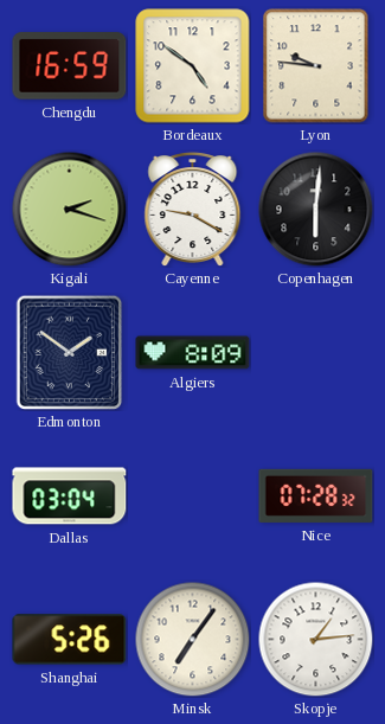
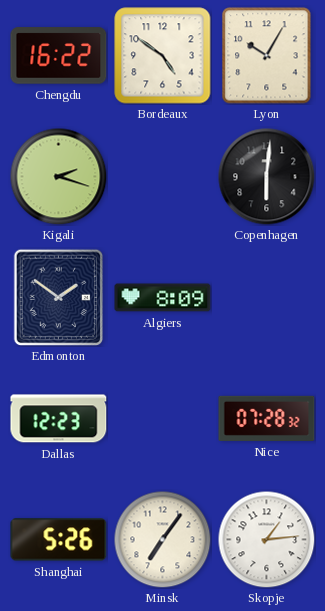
Chengdu: 16:59 -> 16:22 (59, 56)
Lyon: 9:46 -> 10:05 (267, 56)
Cayenne: 9:20 -> none (193, 210)
Dallas: 03:04 -> 12:23 (59, 419)
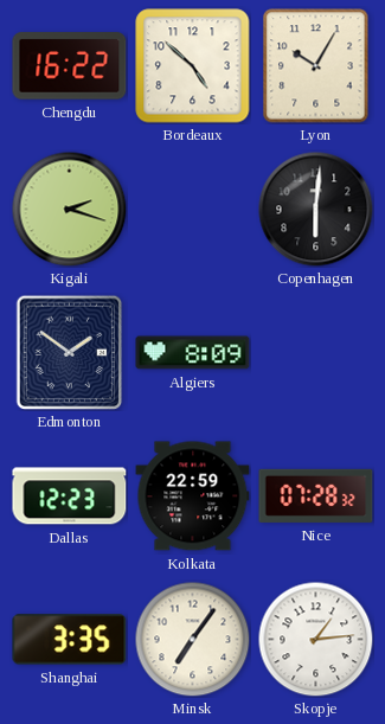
Bordeaux: 4:51 -> 4:52 (193, 66)
Kolkata: none -> 22:59 (193, 496)
Shanghai: 5:26 -> 3:35 (70, 640)
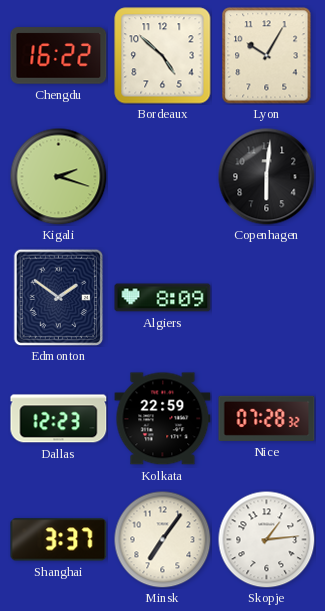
Shanghai: 3:35 -> 3:37 (59, 540)
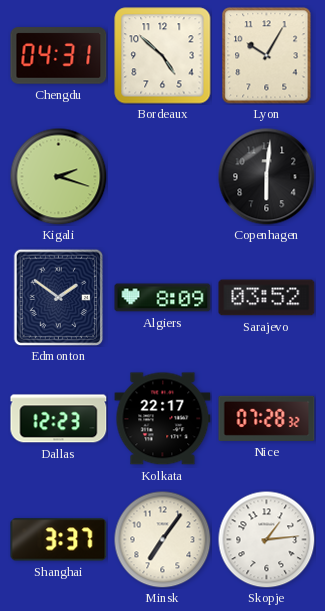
Chengdu: 16:22 -> 04:31 (59, 56)
Sarajevo: none -> 03:52 (267, 298)
Kolkata: 22:59 -> 22:17 (163, 419)
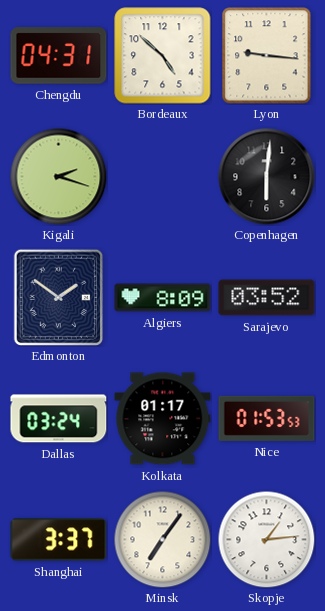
Lyon: 10:05 -> 9:16 (267, 56)
Dallas: 12:23 -> 03:24 (59, 419)
Kolkata: 22:17 -> 01:17 (163, 419)
Nice: 07:28 -> 01:53 (267, 418)
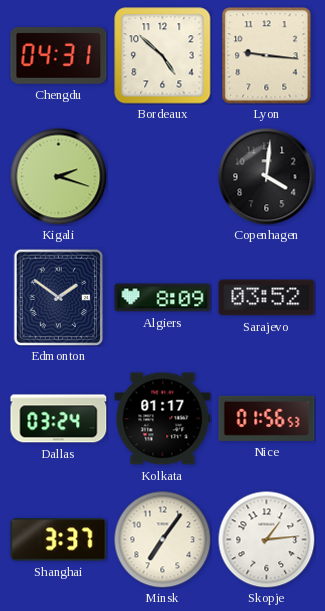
Copenhagen: 6:01 -> 4:01 (267, 177)
Nice: 01:53 -> 01:56 (267, 418)
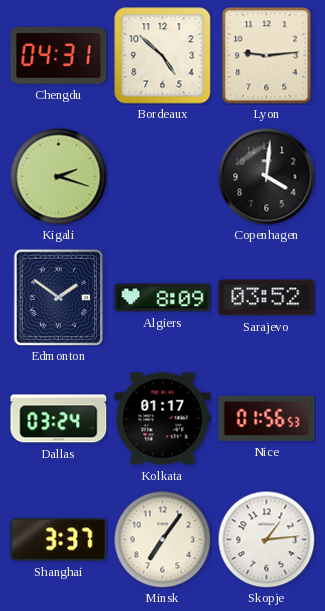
Lyon: 9:16 -> 9:14 (267, 56)
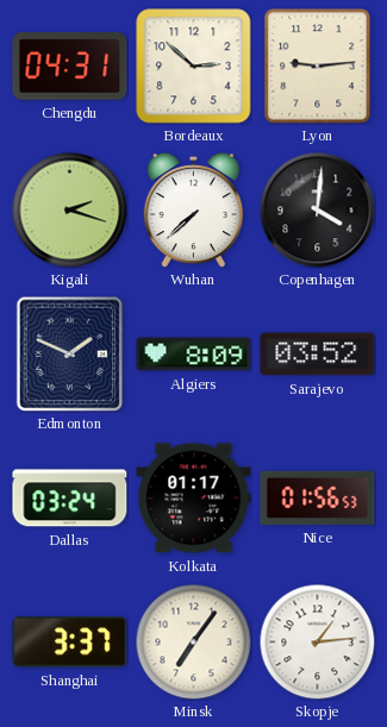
Bordeaux: 4:52 -> 2:52 (194, 67)
Wuhan: none -> 7:38 (194, 209)
Edmonton: 1:51 -> 1:49 (70, 353)
